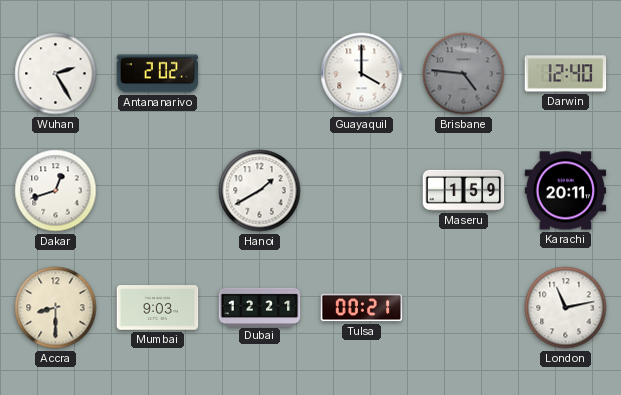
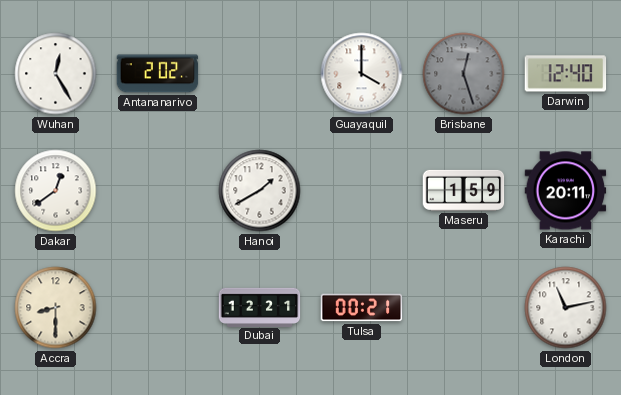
Wuhan: 2:25 -> 12:25 (56, 74)
Brisbane: 4:46 -> 12:27 (464, 74)
Dakar: 12:42 -> 12:39 (56, 191)
Mumbai: 9:03 -> none (158, 308)
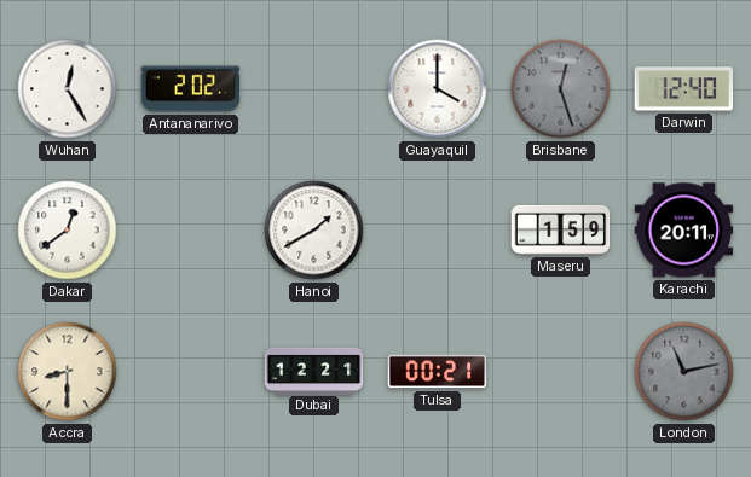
London dial: white -> grey (684, 372)
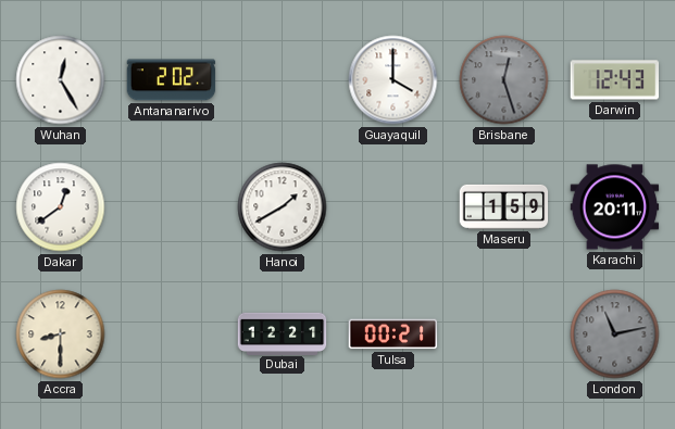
Darwin: 12:40 -> 12:43 (615, 80)
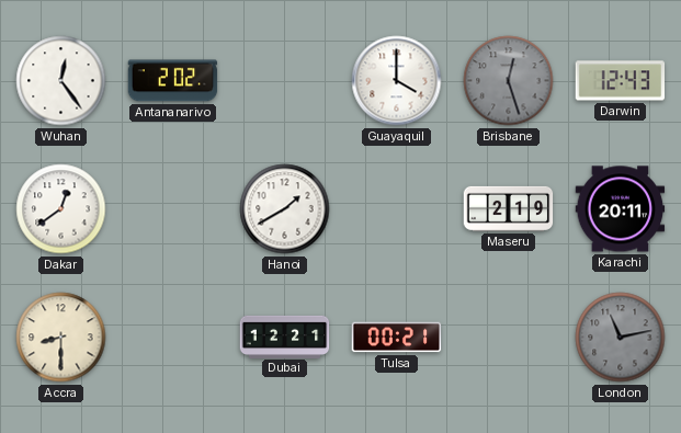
Wuhan: 12:25 -> 12:24 (61, 81)
Maseru: 1:59 -> 2:19 (509, 208)
